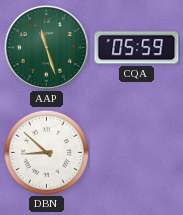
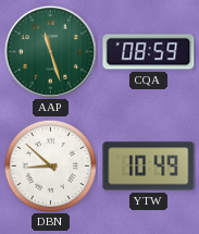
CQA: 05:59 -> 08:59 (149, 52)
YTW: none -> 10:49 (149, 167)
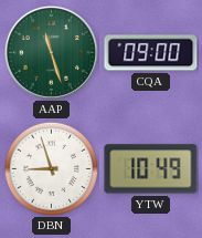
CQA: 08:59 -> 09:00 (151, 53)
DBN: 8:52 -> 8:57 (51, 168)
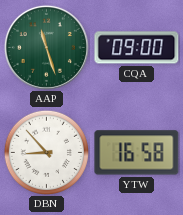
DBN: 8:57 -> 8:53 (46, 152)
YTW: 10:49 -> 16:58 (137, 153)
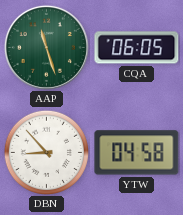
CQA: 09:00 -> 06:05 (137, 48)
YTW: 16:58 -> 04:58 (137, 153)
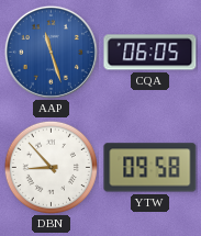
AAP dial: green -> blue (51, 52)
YTW: 04:58 -> 09:58 (150, 168)
